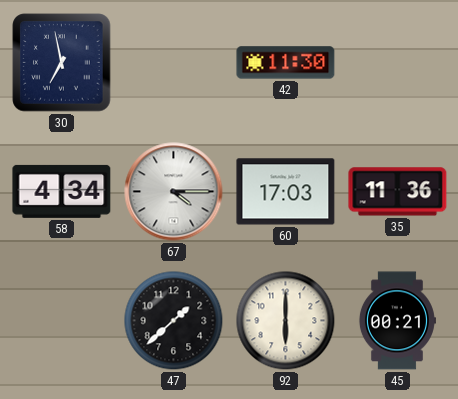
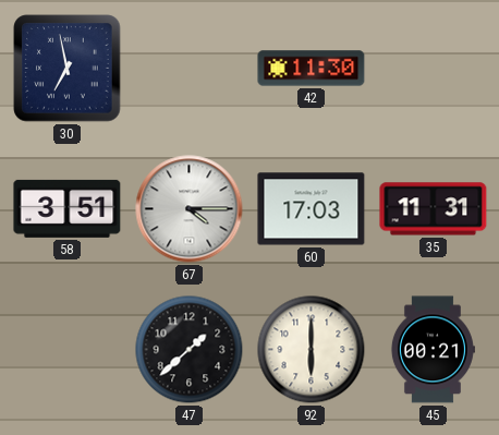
58: 4:34 -> 3:51 (68, 208)
35: 11:36 -> 11:31 (434, 209)
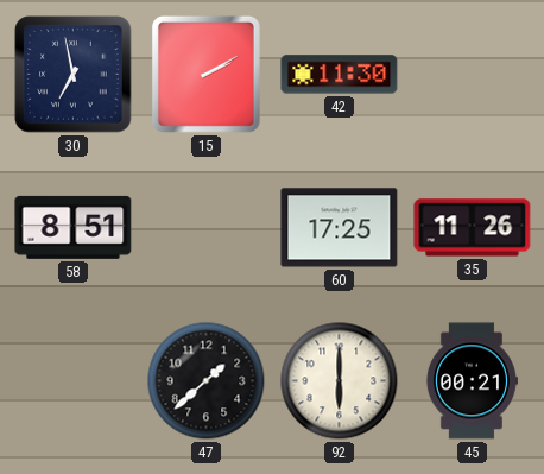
15: none -> 2:10 (205, 74)
58: 3:51 -> 8:51 (74, 227)
67: 4:15 -> none (190, 209)
60: 17:03 -> 17:25 (340, 228)
35: 11:31 -> 11:26 (473, 228)
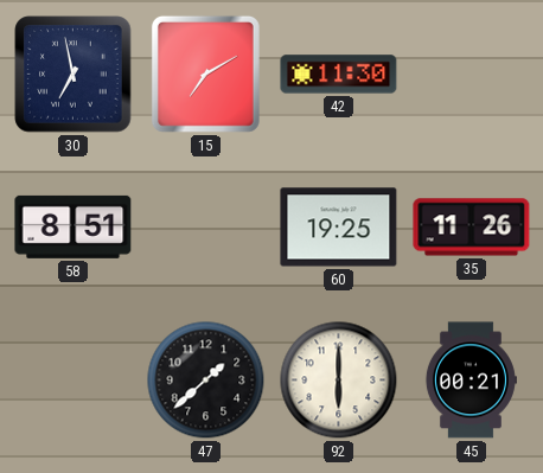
15: 2:10 -> 7:10 (205, 73)
60: 17:25 -> 19:25 (339, 228)
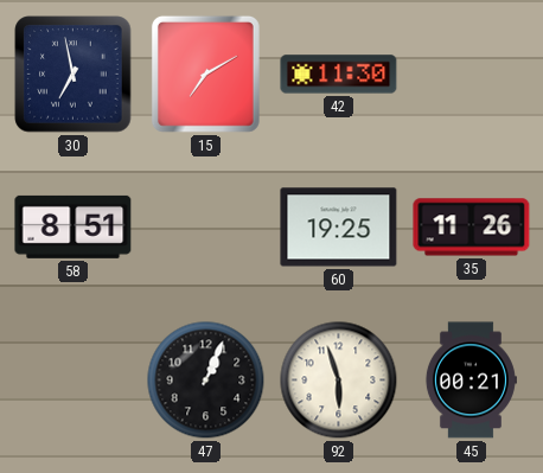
47: 1:38 -> 1:04 (206, 381)
92: 6:00 -> 5:57 (339, 381)
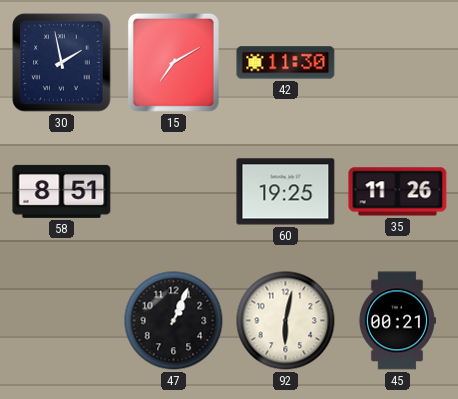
30: 6:58 -> 1:58 (62, 63)
92: 5:57 -> 6:02 (286, 321)
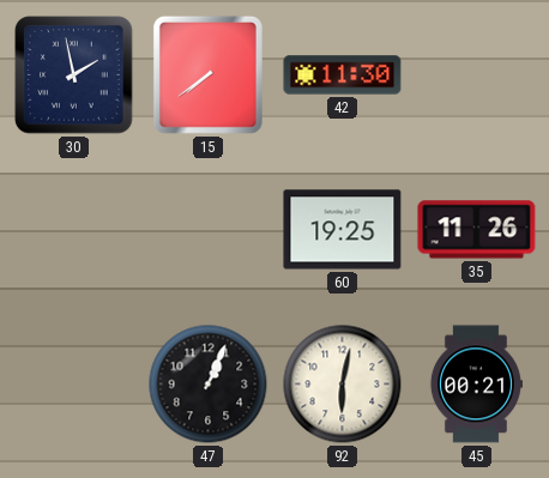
15: 7:10 -> 7:39 (207, 74)
58: 8:51 -> none (62, 191)
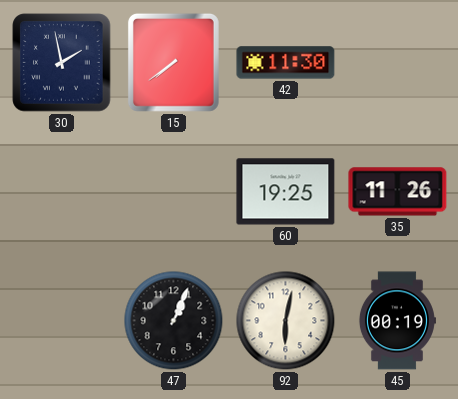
45: 00:21 -> 00:19 (397, 321)
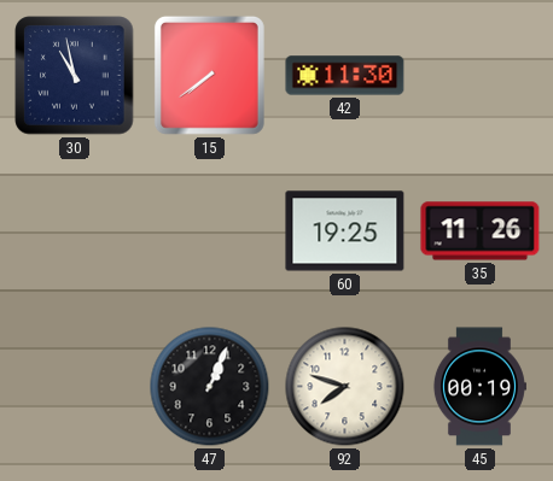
30: 1:58 -> 10:58 (75, 76)
92: 6:02 -> 7:48 (345, 387)
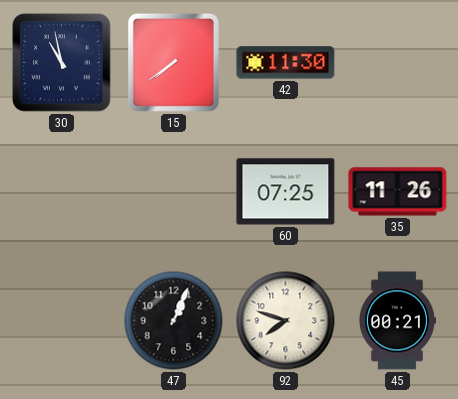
60: 19:25 -> 07:25 (286, 192)
45: 00:19 -> 00:21 (397, 321)
